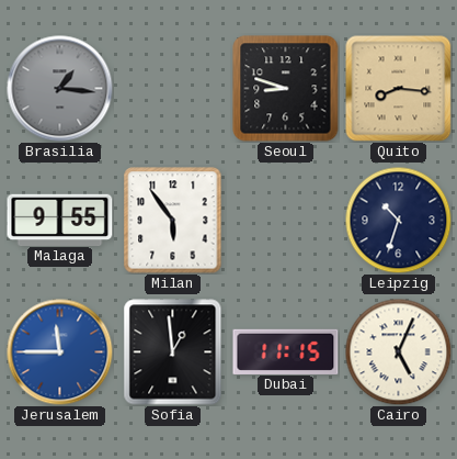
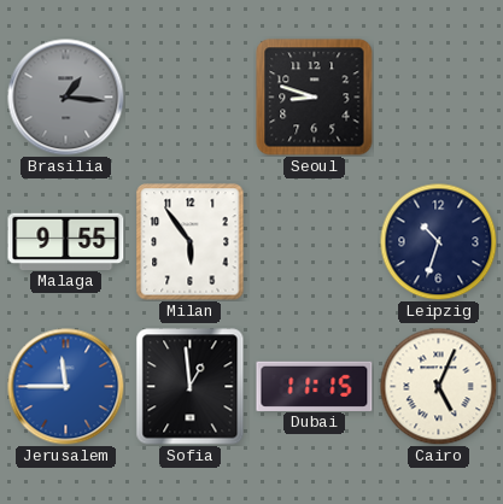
Quito: 8:16 -> none (399, 89)
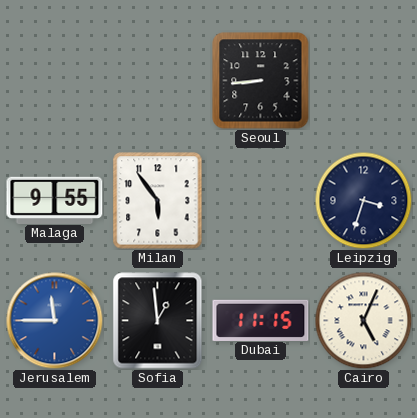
Brasilia: 1:16 -> none (66, 98)
Seoul: 8:48 -> 8:44 (261, 81)
Leipzig: 10:33 -> 3:33 (363, 200)
